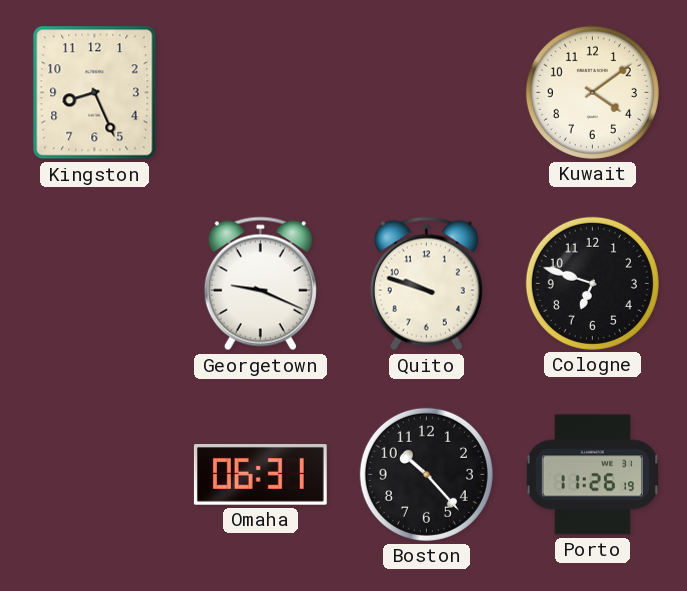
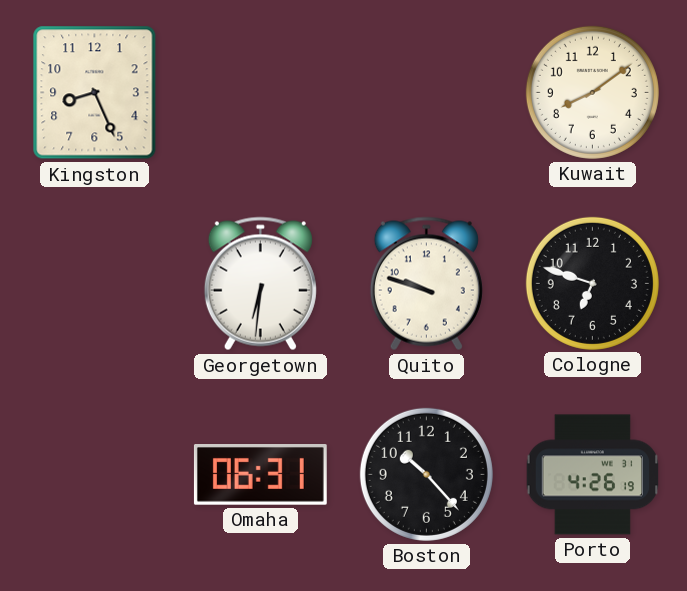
Kuwait: 4:09 -> 8:09 (592, 92)
Georgetown: 9:19 -> 6:31 (260, 284)
Porto: 11:26 -> 4:26 (592, 475)
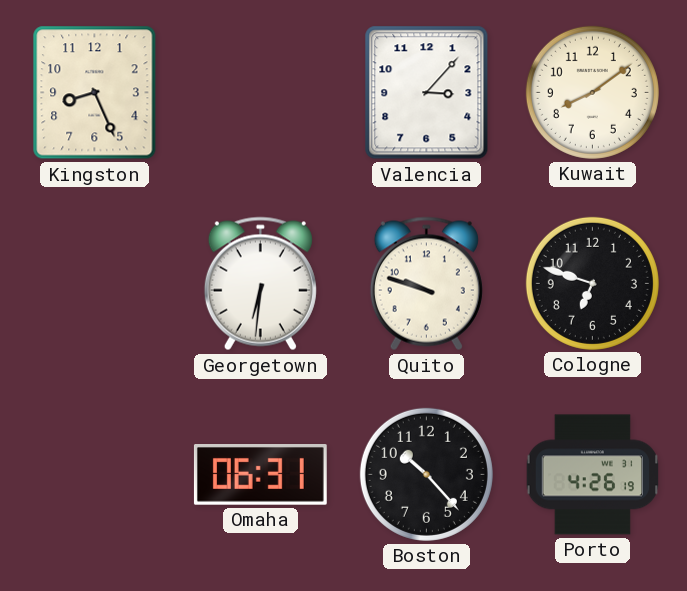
Valencia: none -> 3:07 (427, 93)
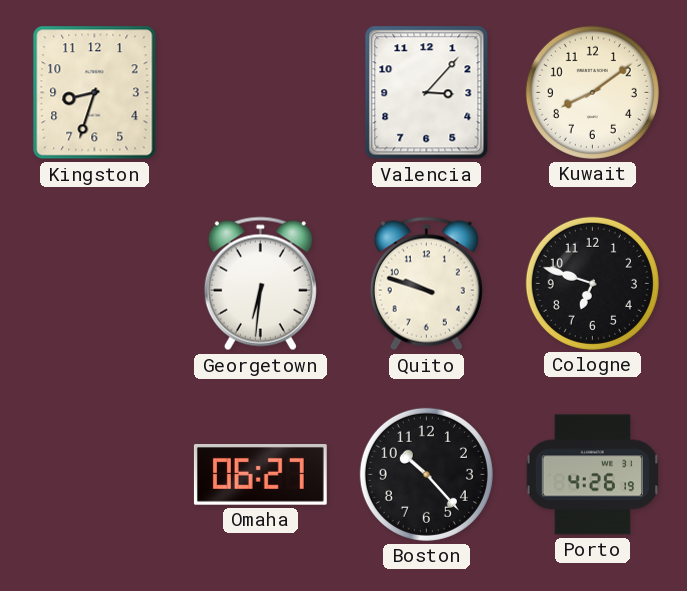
Kingston: 8:26 -> 8:33 (95, 93)
Omaha: 06:31 -> 06:27 (260, 475)
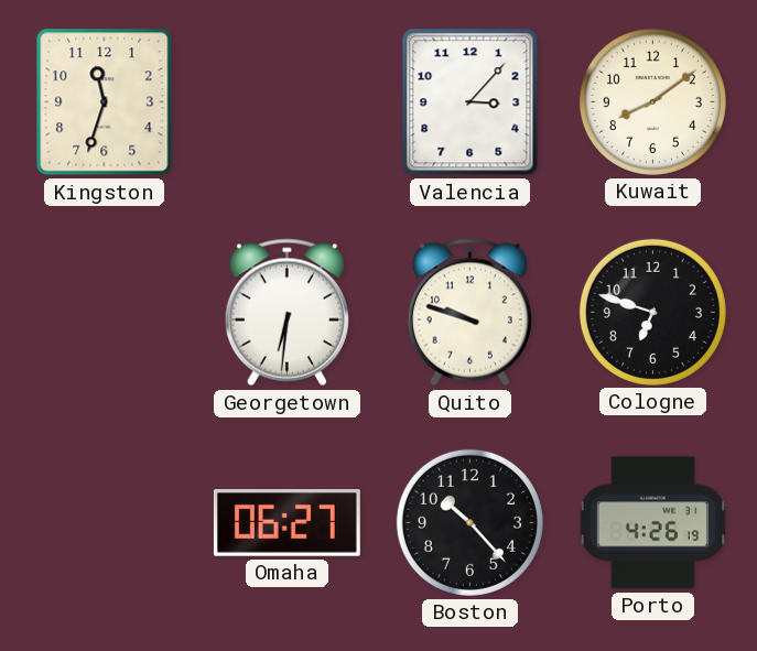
Kingston: 8:33 -> 11:33 (105, 102)
